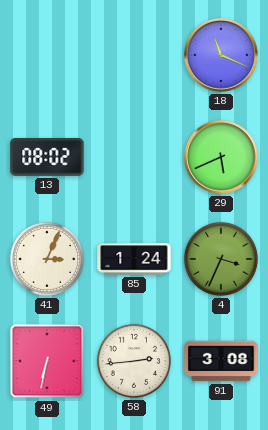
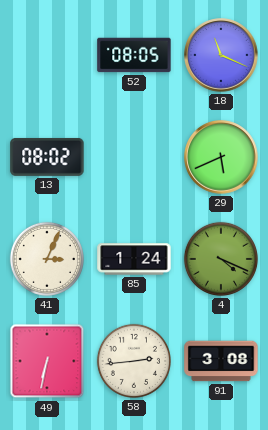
52: none -> 08:05 (134, 55)
4: 3:34 -> 4:19 (221, 259)
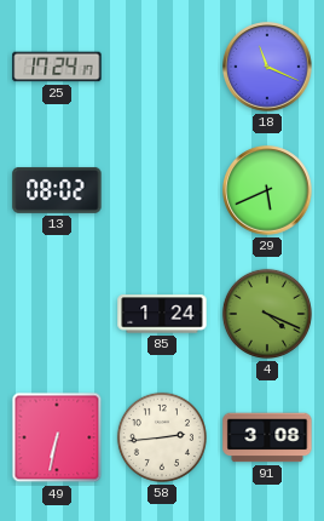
25: none -> 17:24 (57, 67)
52: 08:05 -> none (134, 55)
41: 3:04 -> none (47, 259)
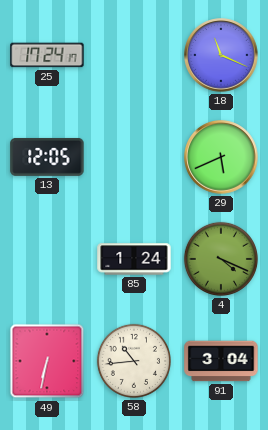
13: 08:02 -> 12:05 (47, 157)
58: 2:44 -> 10:44 (134, 361)
91: 3:08 -> 3:04 (221, 361)
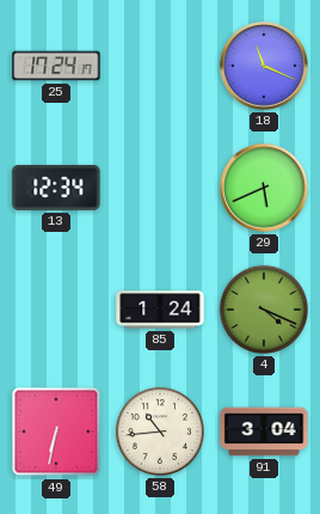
13: 12:05 -> 12:34 (56, 188)
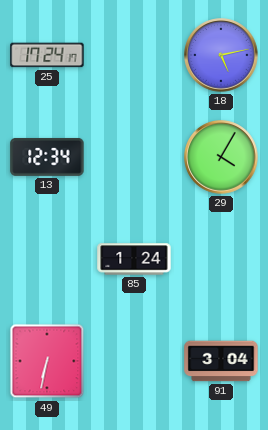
18: 11:19 -> 5:13 (221, 55)
29: 5:41 -> 4:05 (221, 157)
4: 4:19 -> none (264, 310)
58: 10:44 -> none (160, 432)
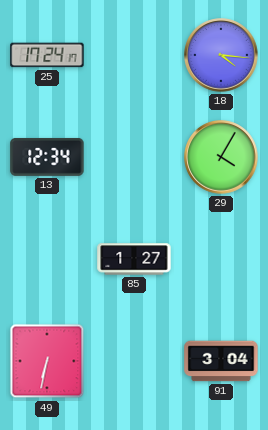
18: 5:13 -> 4:16 (221, 55)
85: 1:24 -> 1:27 (134, 259)
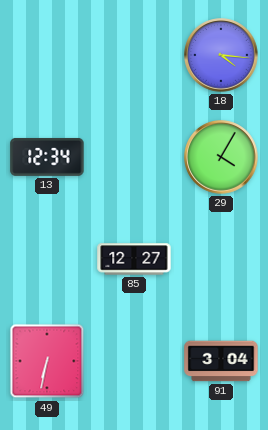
25: 17:24 -> none (47, 55)
85: 1:27 -> 12:27 (134, 259)
